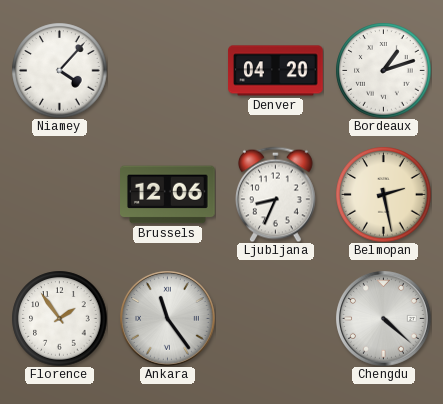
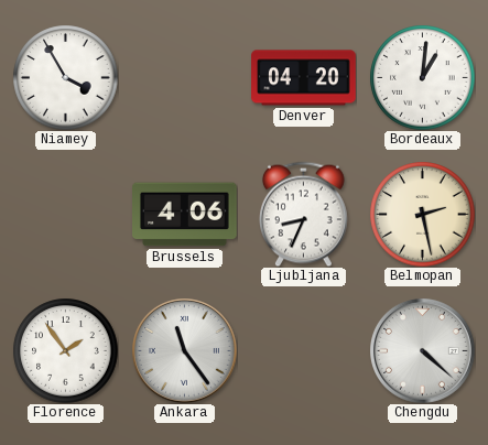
Niamey: 4:07 -> 3:55 (65, 77)
Bordeaux: 1:12 -> 1:01 (422, 77)
Brussels: 12:06 -> 4:06 (185, 215)
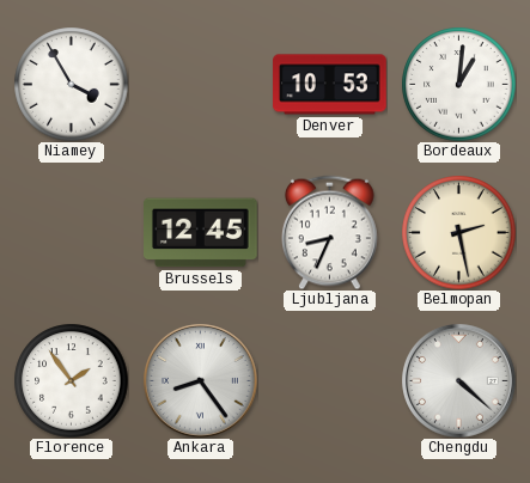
Denver: 04:20 -> 10:53 (330, 85)
Brussels: 4:06 -> 12:45 (201, 233)
Ankara: 11:24 -> 8:24 (201, 381)
